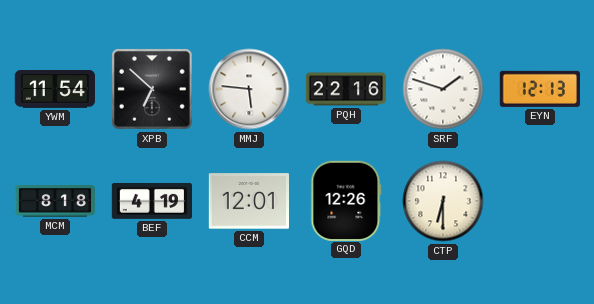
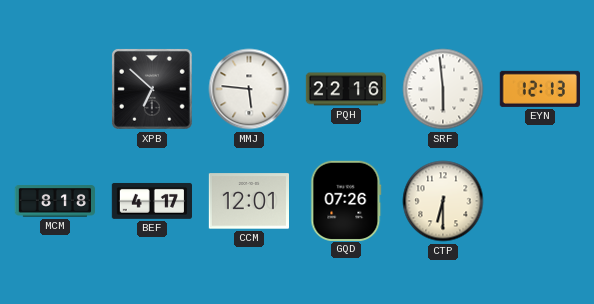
YWM: 11:54 -> none (54, 90)
SRF: 1:48 -> 5:59 (443, 89)
BEF: 4:19 -> 4:17 (151, 201)
GQD: 12:26 -> 07:26 (346, 200)
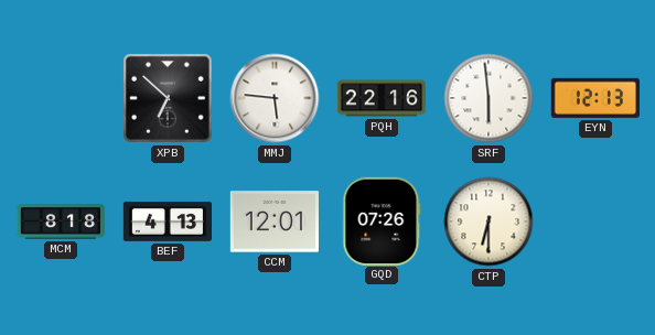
BEF: 4:17 -> 4:13 (167, 221)
